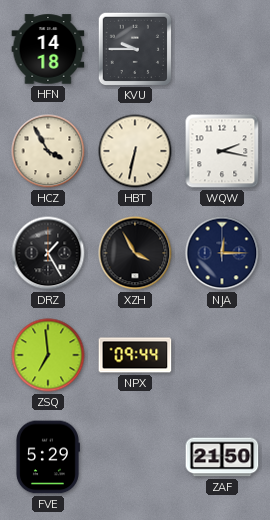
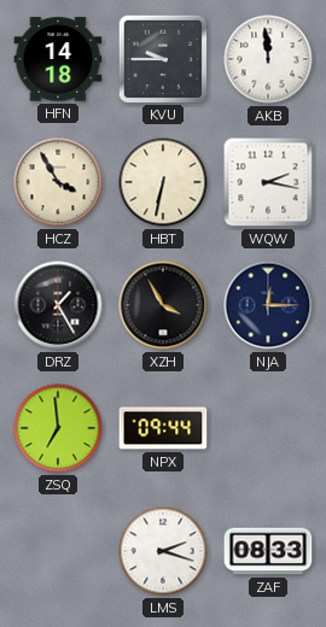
AKB: none -> 11:59 (268, 59)
FVE: 5:29 -> none (48, 457)
LMS: none -> 2:18 (163, 551)
ZAF: 21:50 -> 08:33 (268, 551)
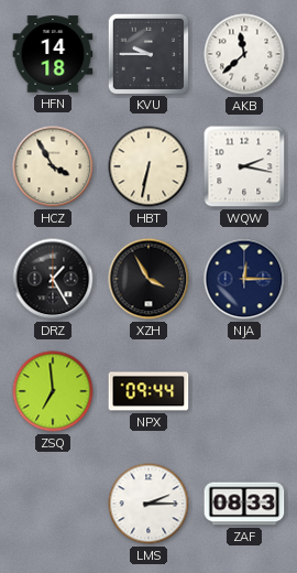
AKB: 11:59 -> 11:38 (244, 54)
LMS: 2:18 -> 2:15 (148, 504)
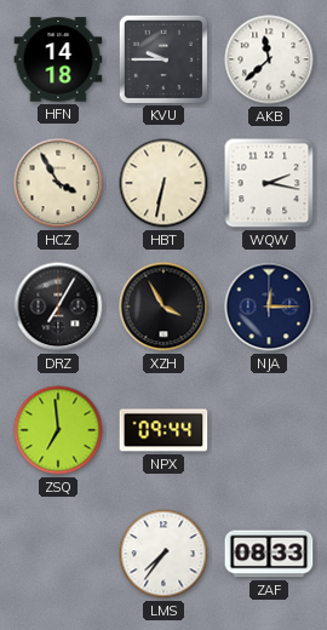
DRZ: 1:25 -> 7:05 (58, 307)
LMS: 2:15 -> 7:36 (163, 554)
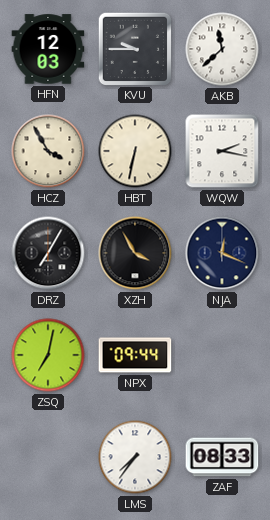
HFN: 14:18 -> 12:03 (48, 49)
NJA: 12:15 -> 12:19 (222, 253)
ZSQ: 6:59 -> 7:02 (48, 355)
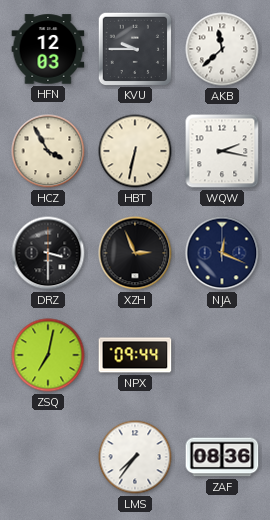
DRZ: 7:05 -> 3:30 (48, 253)
XZH: 3:55 -> 2:56 (135, 253)
ZAF: 08:33 -> 08:36 (222, 457)
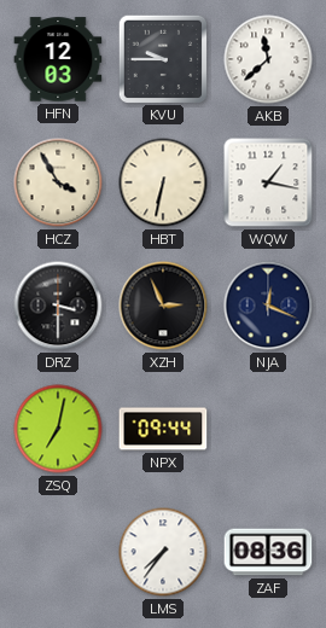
WQW: 2:17 -> 1:17 (268, 182)
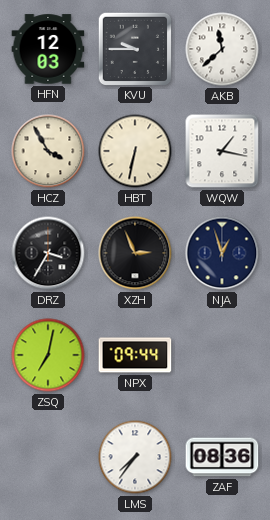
DRZ: 3:30 -> 3:35 (48, 253)
NJA: 12:19 -> 12:57 (222, 253)
